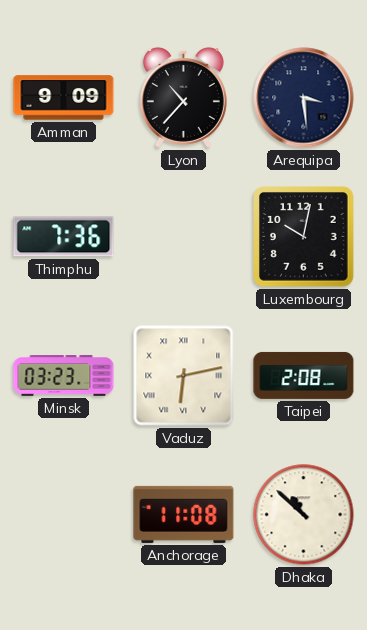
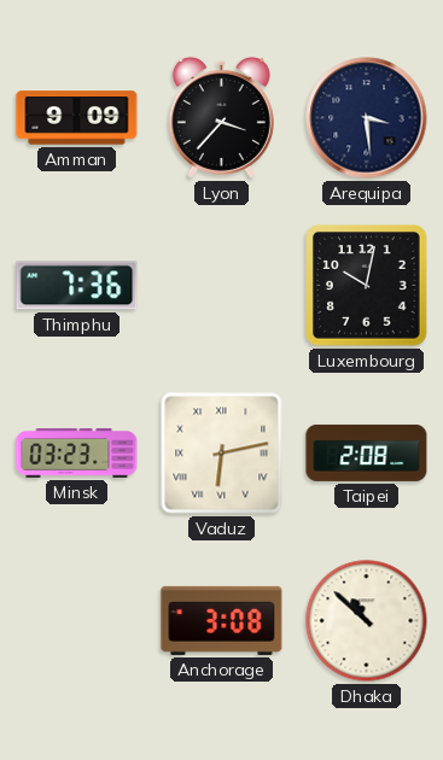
Lyon: 10:37 -> 3:37 (221, 117)
Anchorage: 11:08 -> 3:08 (222, 620)
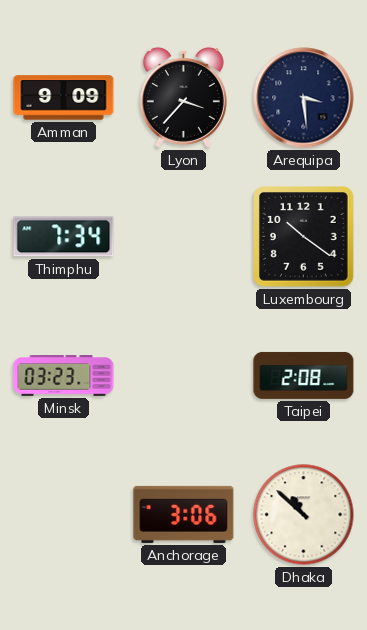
Thimphu: 7:36 -> 7:34 (64, 237)
Luxembourg: 10:02 -> 10:21 (304, 237)
Vaduz: 6:13 -> none (222, 454)
Anchorage: 3:08 -> 3:06 (184, 514)
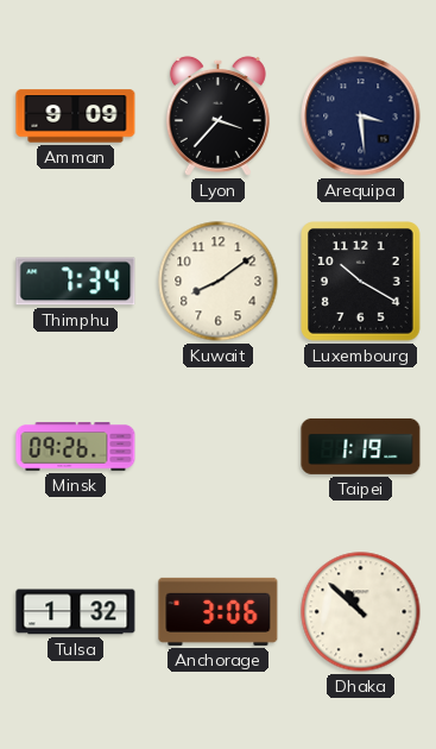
Kuwait: none -> 8:09 (219, 282)
Luxembourg: 10:21 -> 10:20 (361, 282)
Minsk: 03:23 -> 09:26 (76, 447)
Taipei: 2:08 -> 1:19 (361, 446)
Tulsa: none -> 1:32 (76, 612)
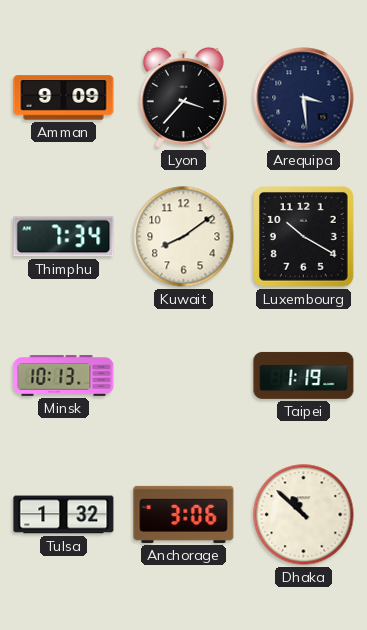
Minsk: 09:26 -> 10:13 (64, 376)
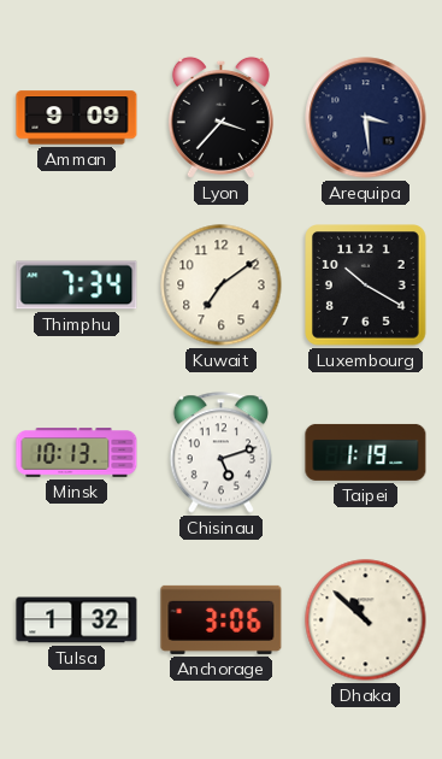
Kuwait: 8:09 -> 7:09 (222, 286)
Chisinau: none -> 5:12 (220, 453)
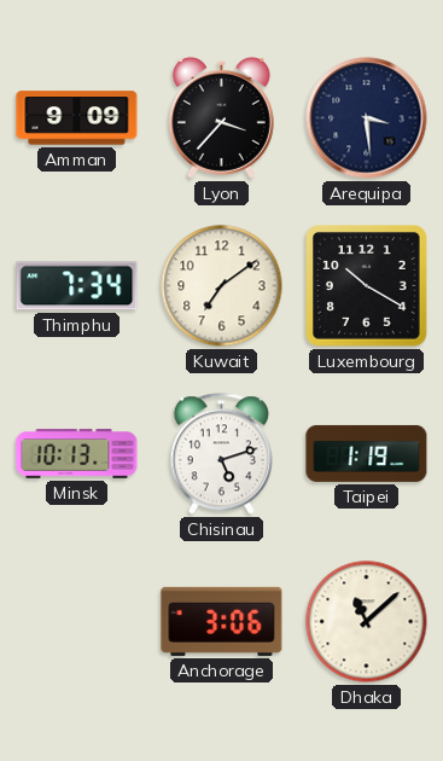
Tulsa: 1:32 -> none (77, 620)
Dhaka: 10:52 -> 11:08 (367, 622)
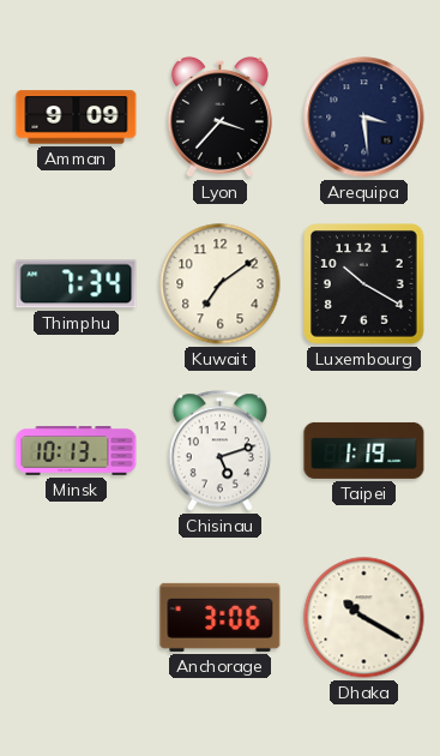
Dhaka: 11:08 -> 10:20 (364, 618)
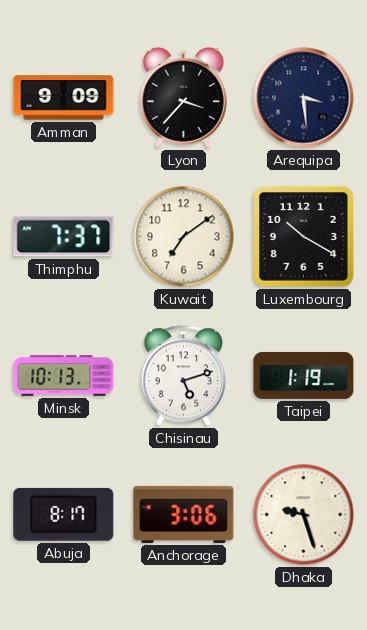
Thimphu: 7:34 -> 7:37 (64, 237)
Abuja: none -> 8:17 (64, 514)
Dhaka: 10:20 -> 9:27 (304, 515)
